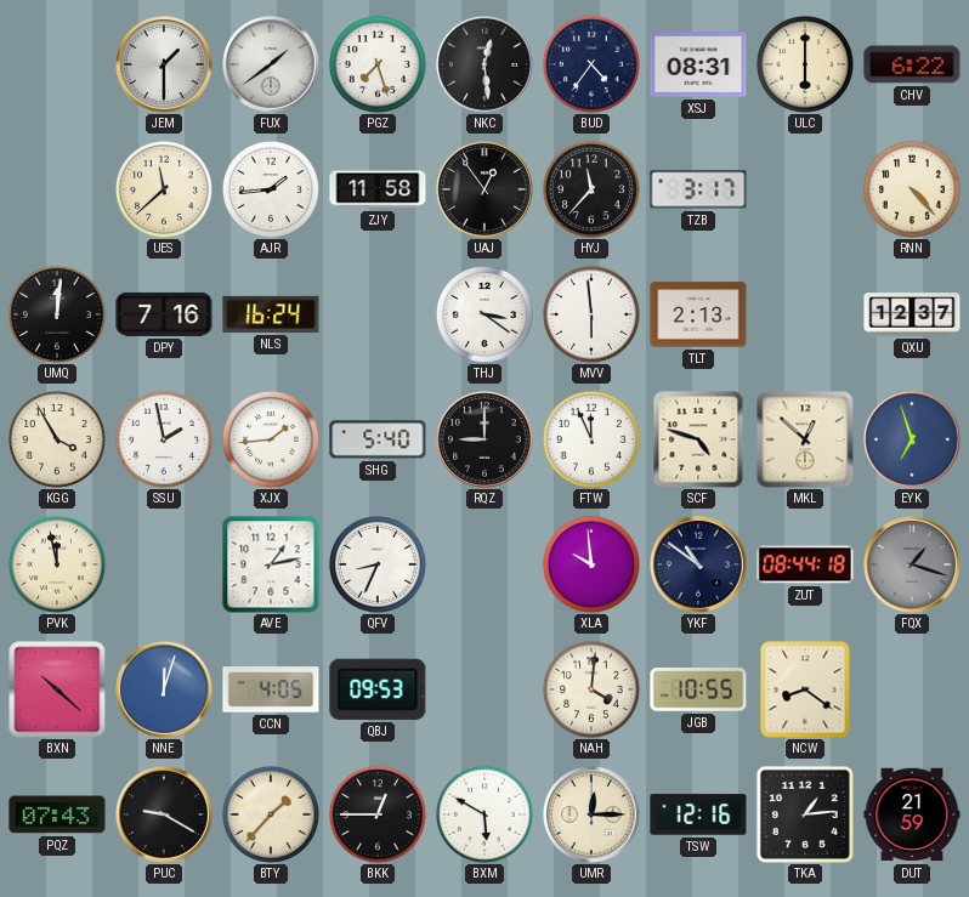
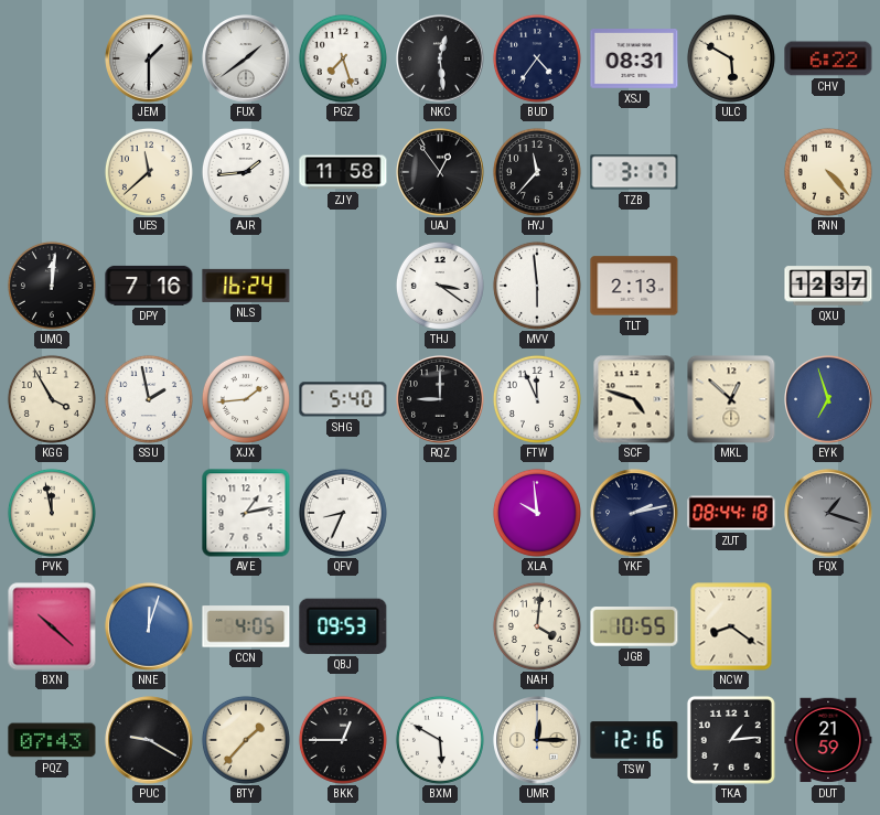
ULC: 6:00 -> 5:50 (731, 58)
YKF: 10:51 -> 2:13 (634, 513)
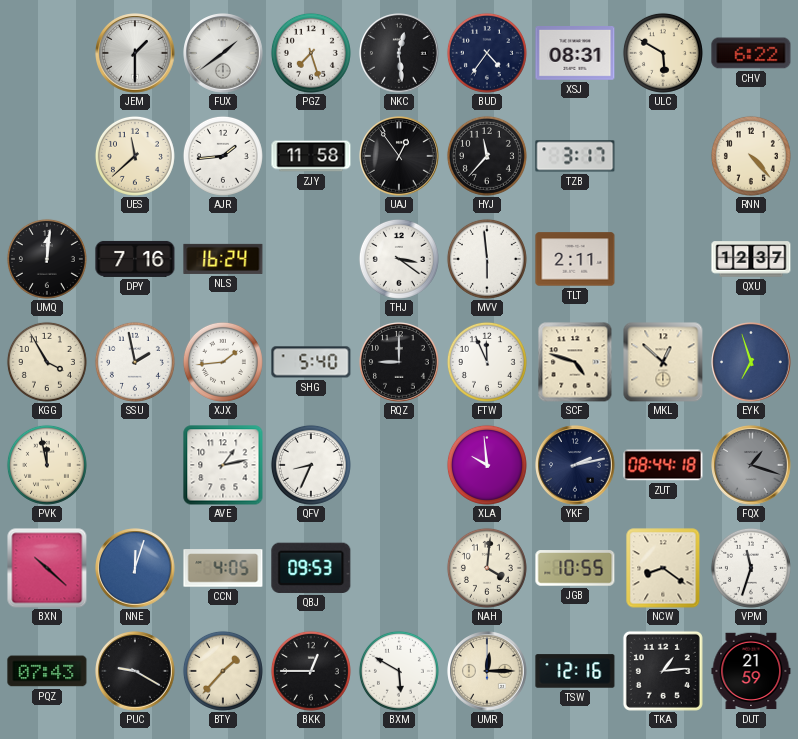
TLT: 2:13 -> 2:11 (575, 259)
VPM: none -> 11:33 (751, 568)
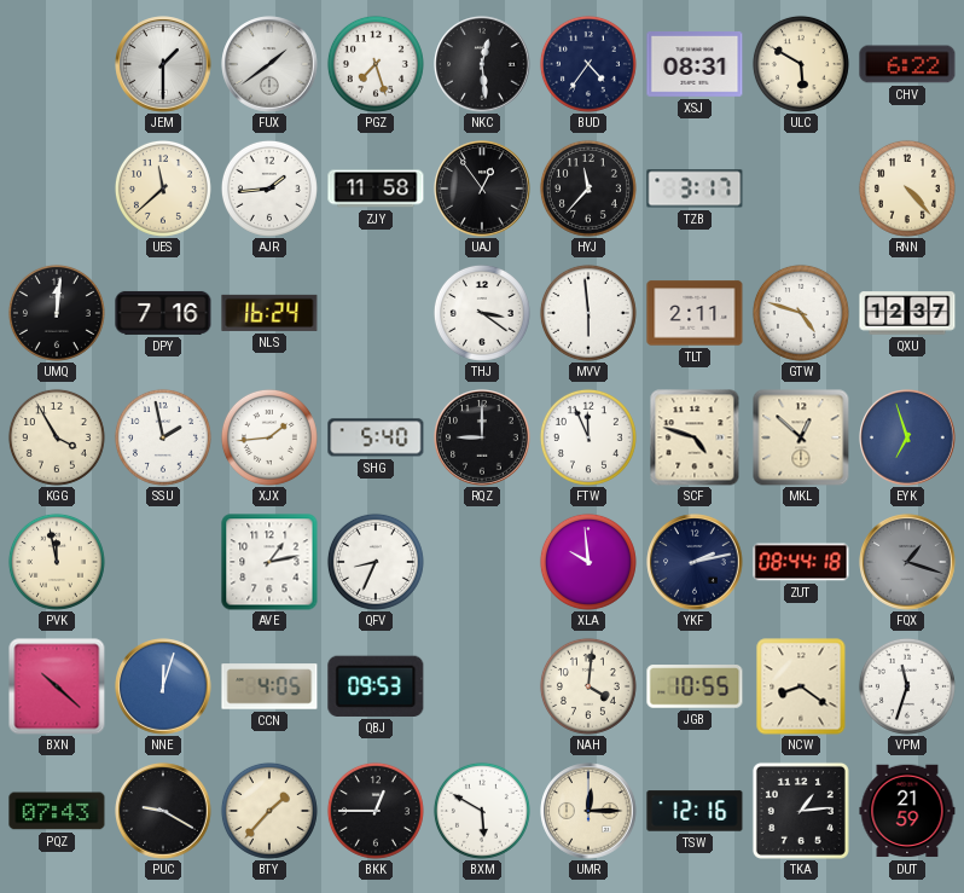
GTW: none -> 4:48 (801, 313)
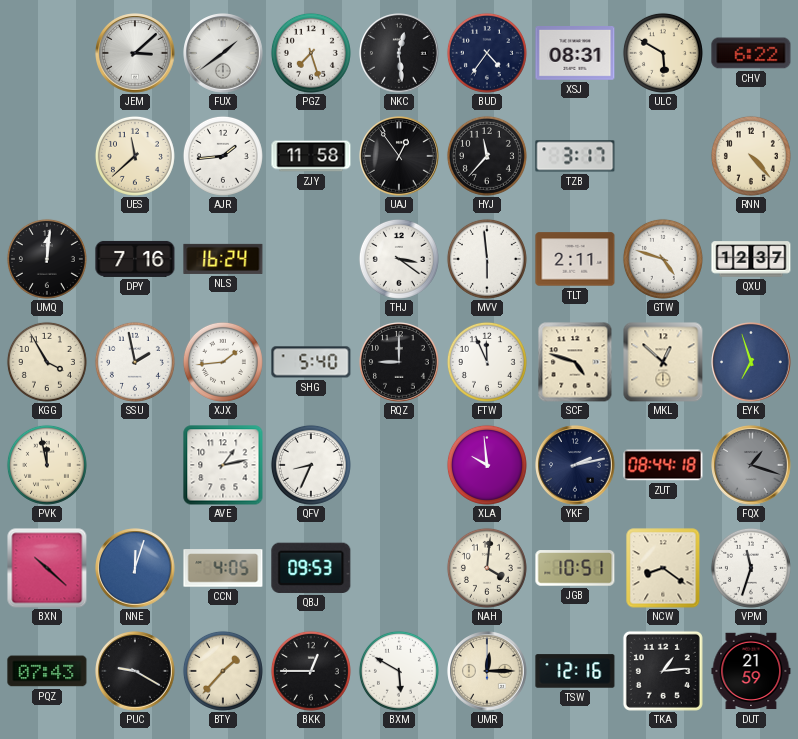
JEM: 1:30 -> 3:08 (135, 53)
JGB: 10:55 -> 10:51 (575, 568)
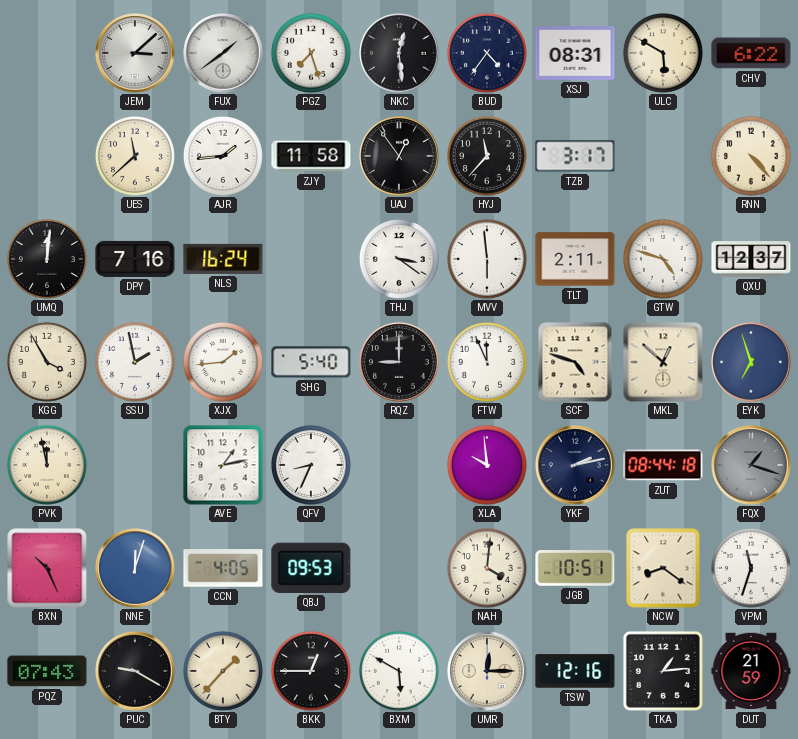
BXN: 10:22 -> 10:26 (47, 568)
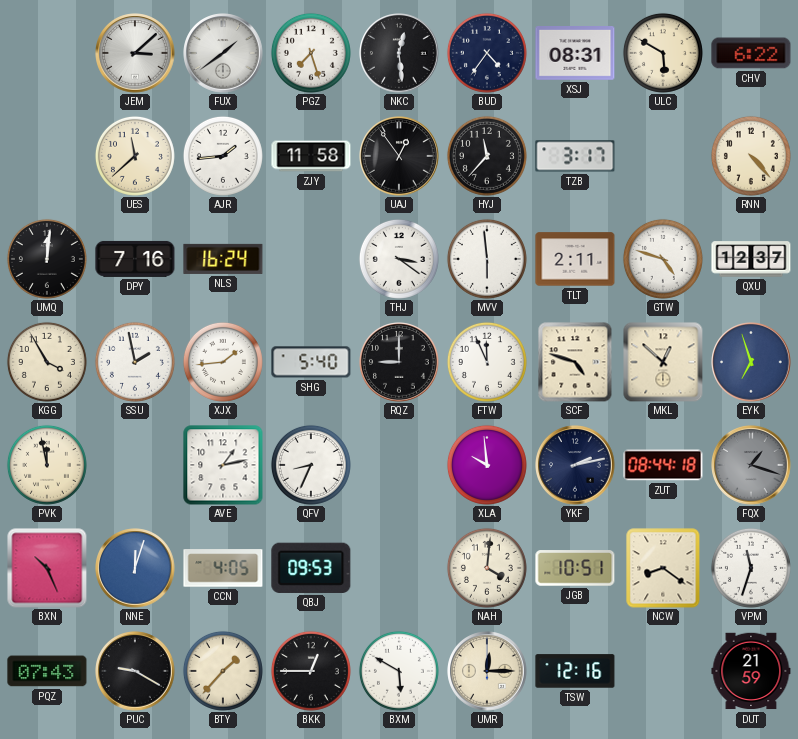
TKA: 1:14 -> none (663, 671)
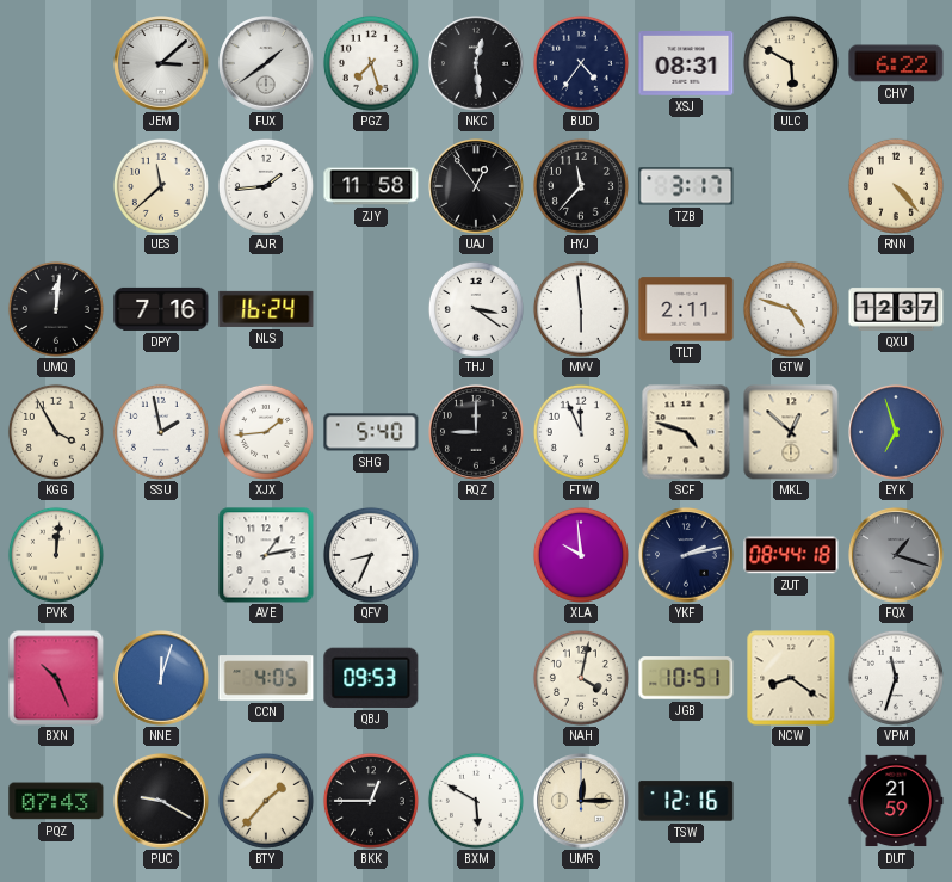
PVK: 11:58 -> 12:01 (56, 555)
NAH: 4:01 -> 4:02 (581, 678)
